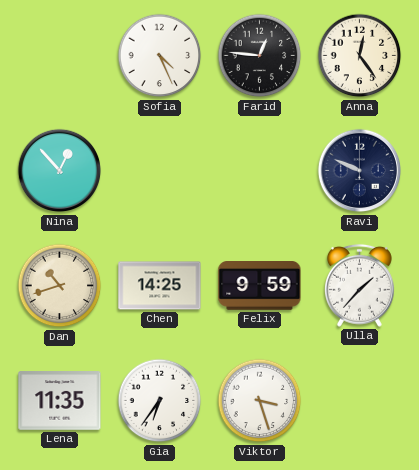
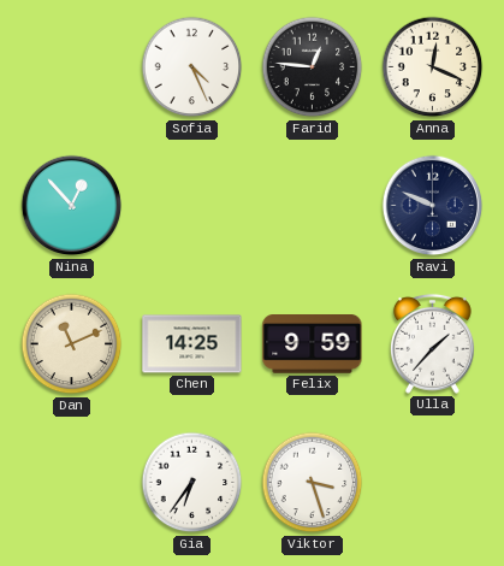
Anna: 12:24 -> 12:19 (433, 67)
Dan: 10:42 -> 11:11 (72, 344)
Lena: 11:35 -> none (60, 401)
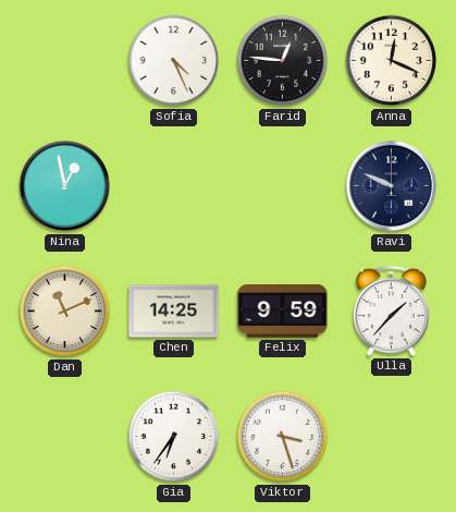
Nina: 12:53 -> 12:58 (65, 186)
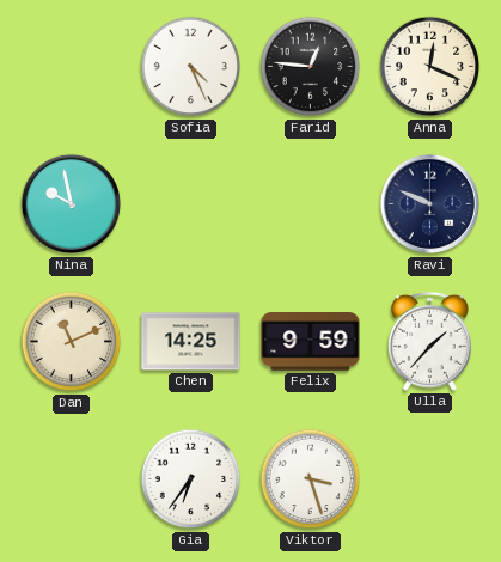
Nina: 12:58 -> 9:58 (72, 204)
